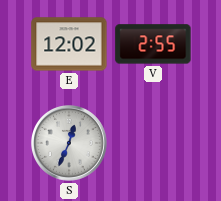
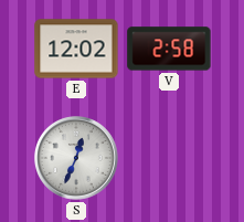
V: 2:55 -> 2:58 (169, 49)
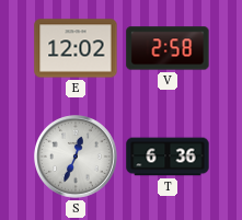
T: none -> 6:36 (168, 157)
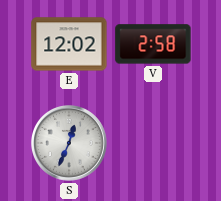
T: 6:36 -> none (168, 157)
